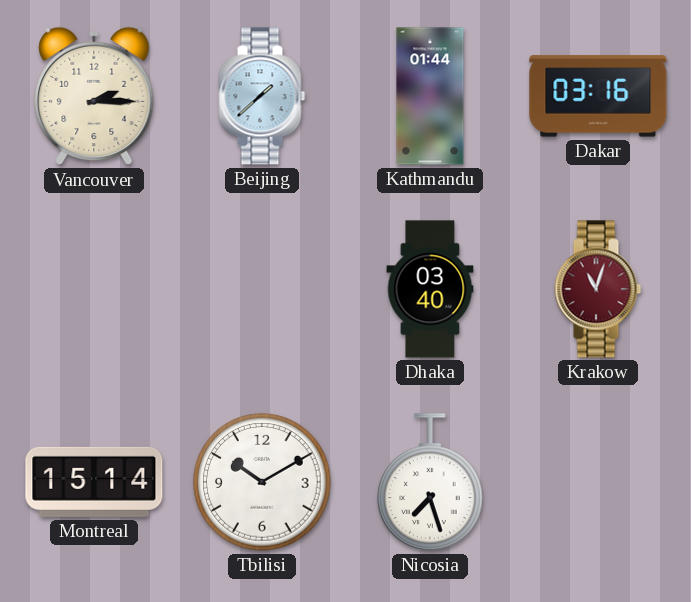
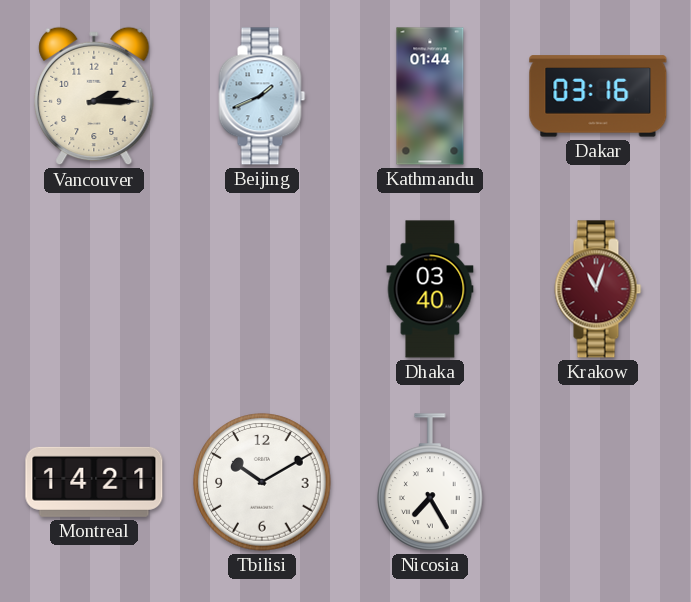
Beijing: 1:38 -> 1:41 (262, 96)
Montreal: 15:14 -> 14:21 (94, 482)
Nicosia: 7:27 -> 7:25 (431, 482)
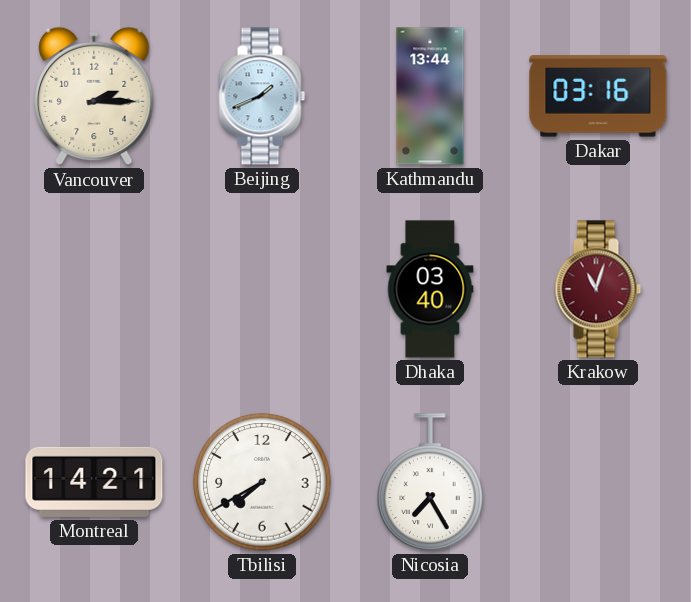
Kathmandu: 01:44 -> 13:44 (430, 96)
Tbilisi: 10:10 -> 7:40 (262, 482)
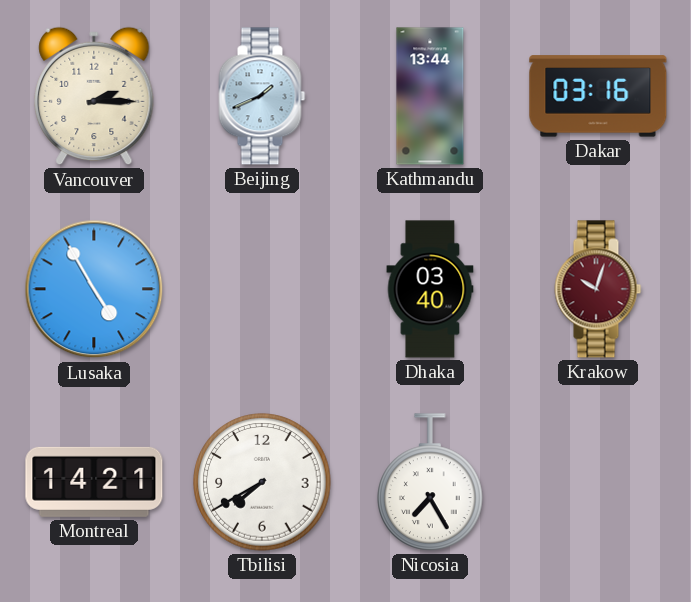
Lusaka: none -> 4:55 (94, 289)
Krakow: 11:03 -> 10:03 (598, 289)
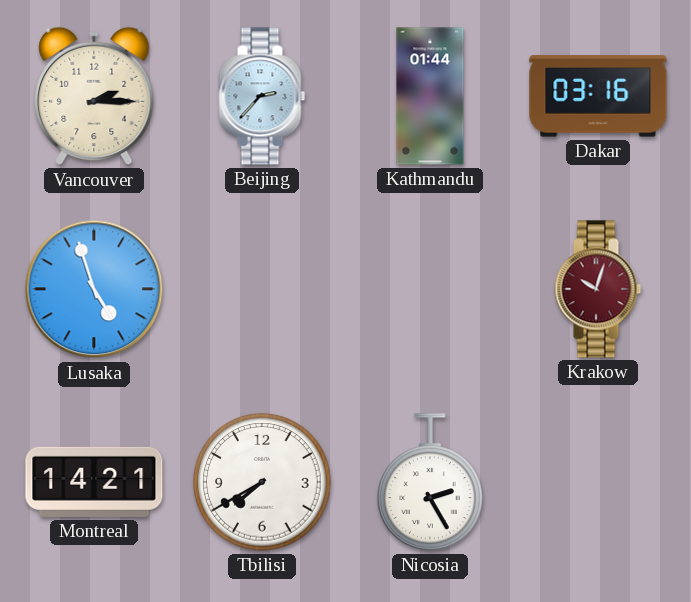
Beijing: 1:41 -> 2:37 (262, 96)
Kathmandu: 13:44 -> 01:44 (430, 96)
Lusaka: 4:55 -> 4:57 (94, 289)
Dhaka: 03:40 -> none (430, 289)
Nicosia: 7:25 -> 2:25 (431, 482)
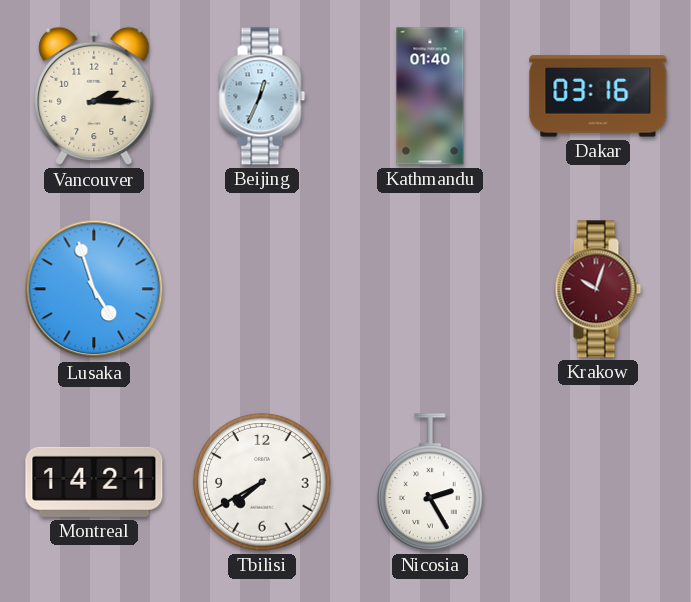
Beijing: 2:37 -> 12:34 (262, 96)
Kathmandu: 01:44 -> 01:40 (430, 96)
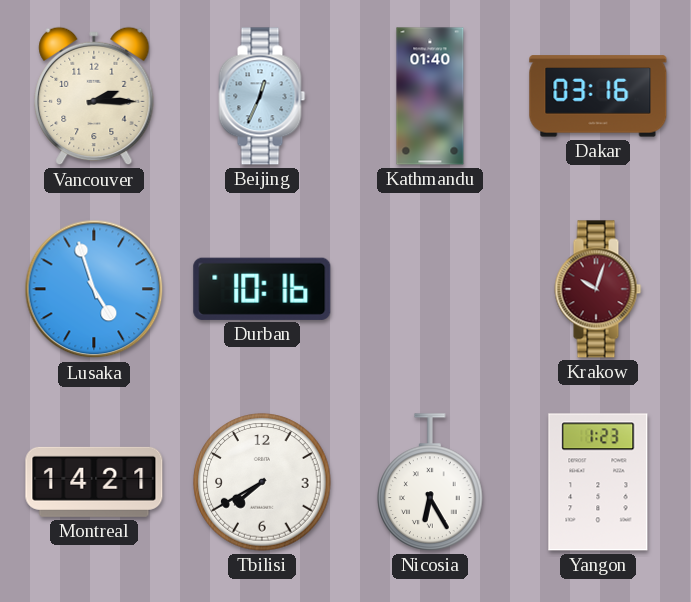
Durban: none -> 10:16 (262, 289)
Nicosia: 2:25 -> 6:25 (431, 482)
Yangon: none -> 1:23 (598, 482)
